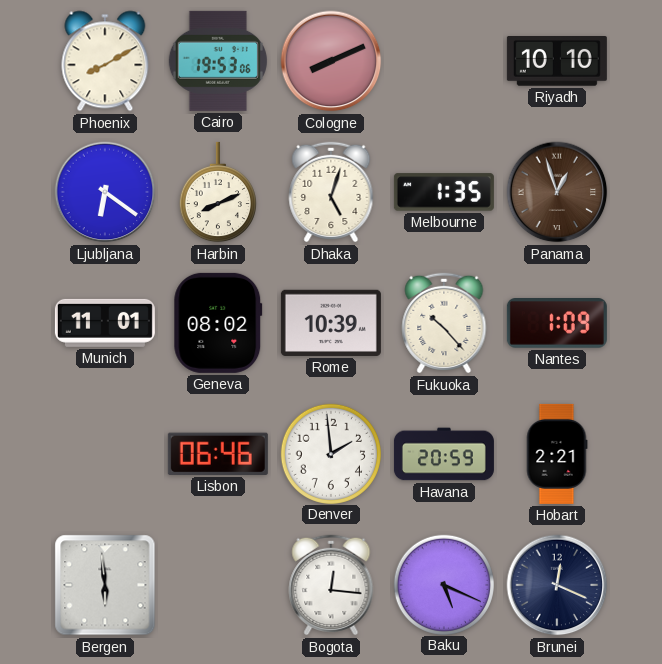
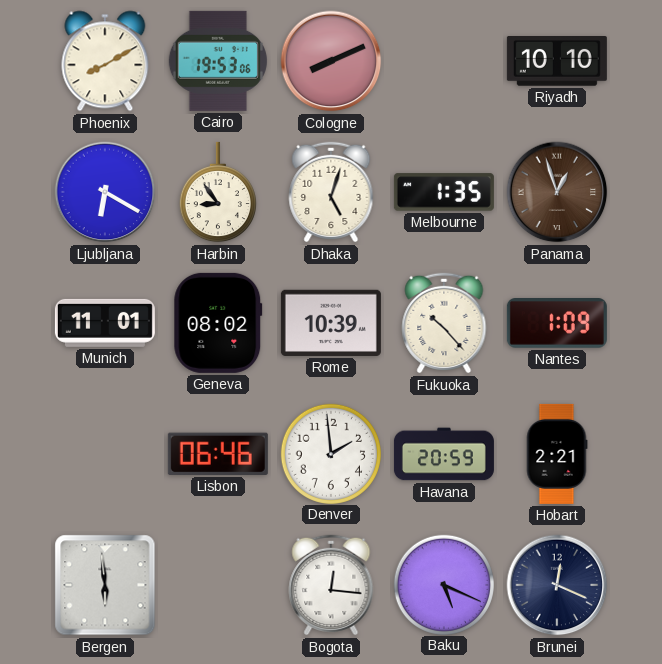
Ljubljana: 6:21 -> 6:20 (105, 192)
Harbin: 8:11 -> 8:54 (218, 192)
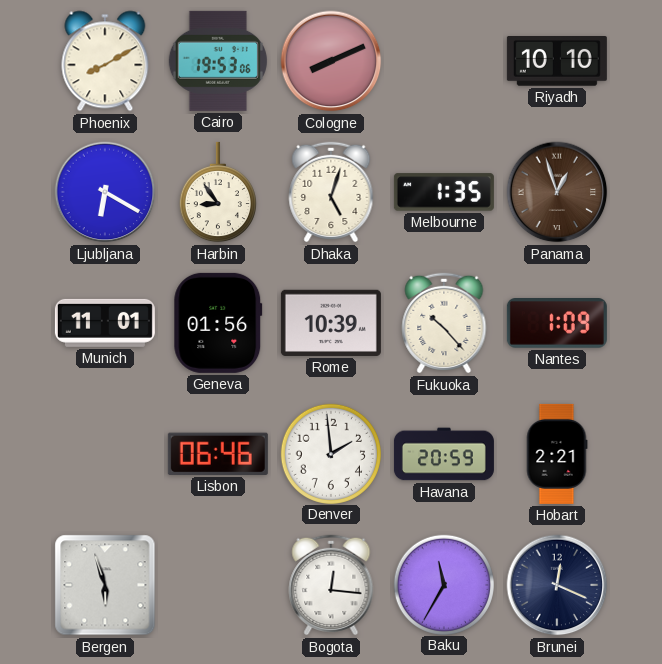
Geneva: 08:02 -> 01:56 (218, 323)
Bergen: 5:59 -> 5:57 (105, 585)
Baku: 5:19 -> 11:35 (443, 584)
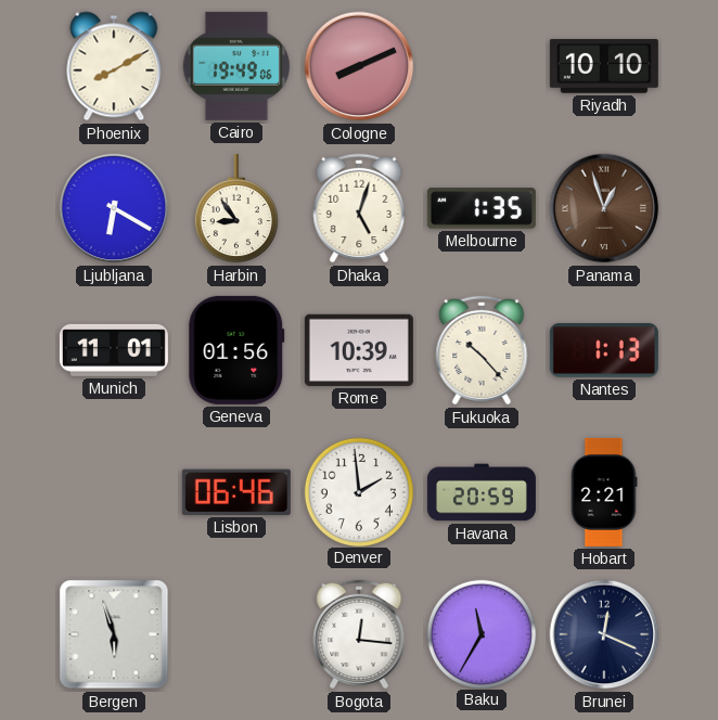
Cairo: 19:53 -> 19:49 (236, 66)
Nantes: 1:09 -> 1:13 (604, 351)
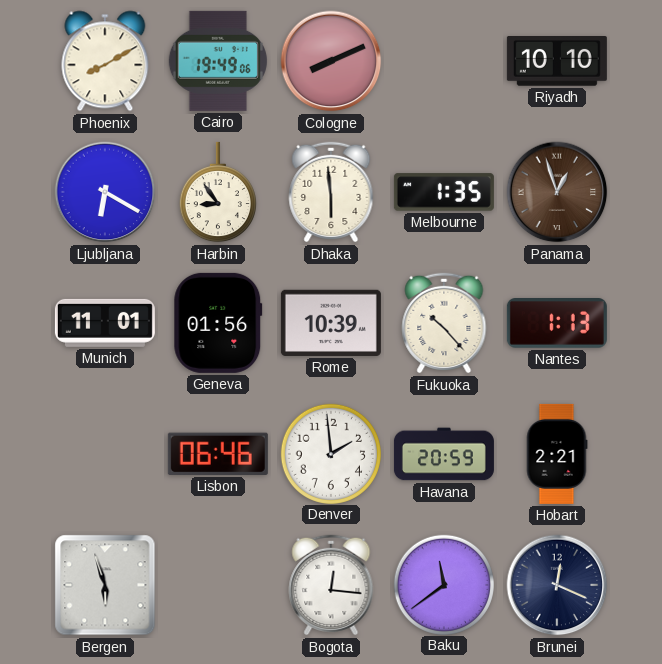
Dhaka: 5:03 -> 5:59 (331, 192)
Baku: 11:35 -> 11:39 (443, 584)
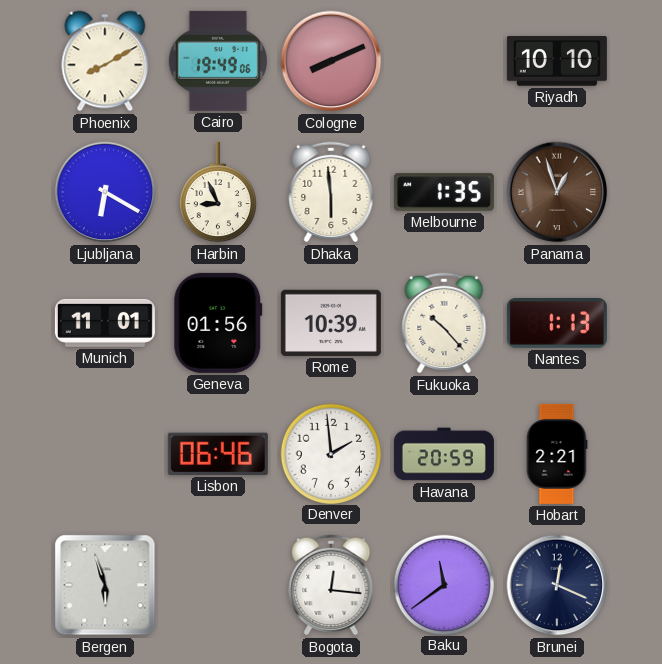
Harbin: 8:54 -> 8:56 (218, 192)
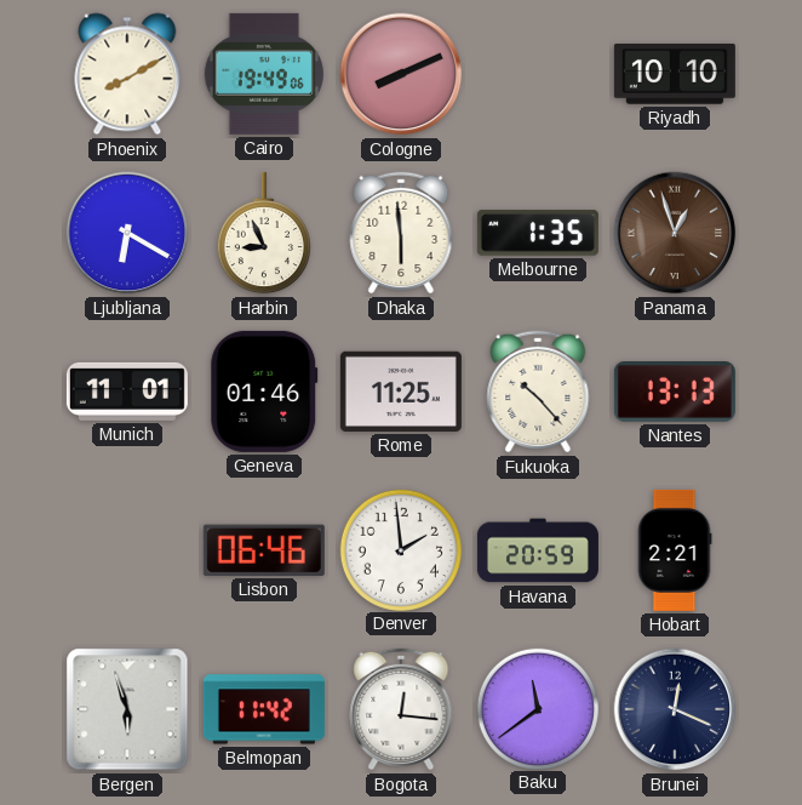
Geneva: 01:56 -> 01:46 (264, 392)
Rome: 10:39 -> 11:25 (401, 392)
Nantes: 1:13 -> 13:13 (675, 393)
Belmopan: none -> 11:42 (264, 709)
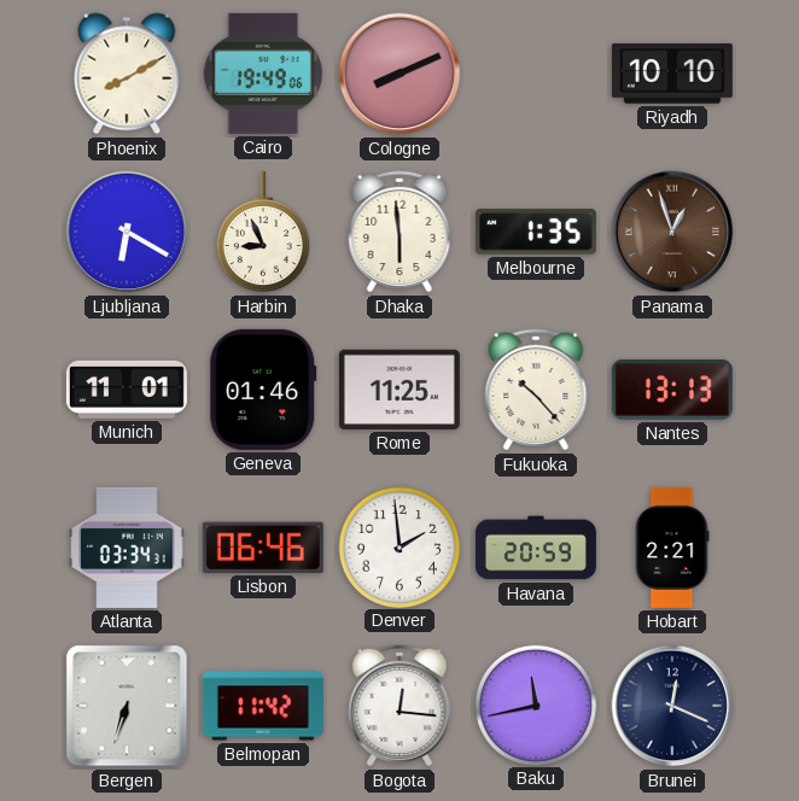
Atlanta: none -> 03:34 (127, 548)
Bergen: 5:57 -> 6:33 (127, 706)
Baku: 11:39 -> 11:43 (535, 704)
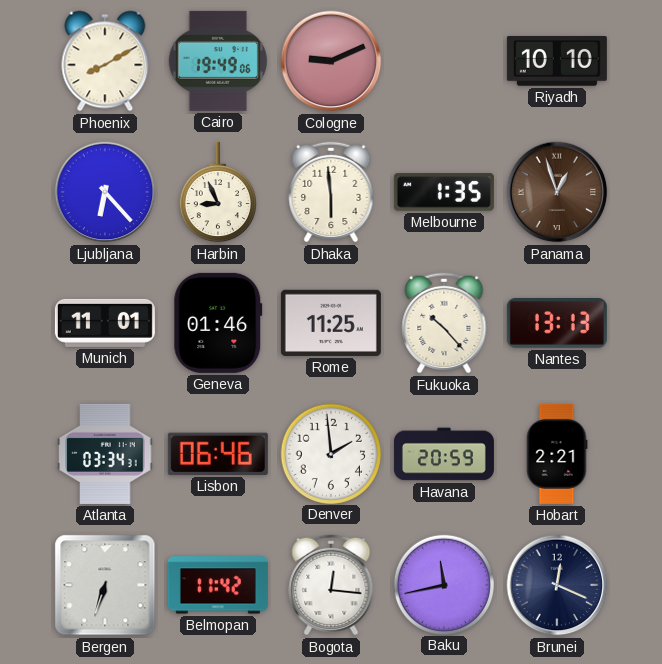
Cologne: 8:11 -> 9:11 (331, 61)
Ljubljana: 6:20 -> 6:23 (105, 192)
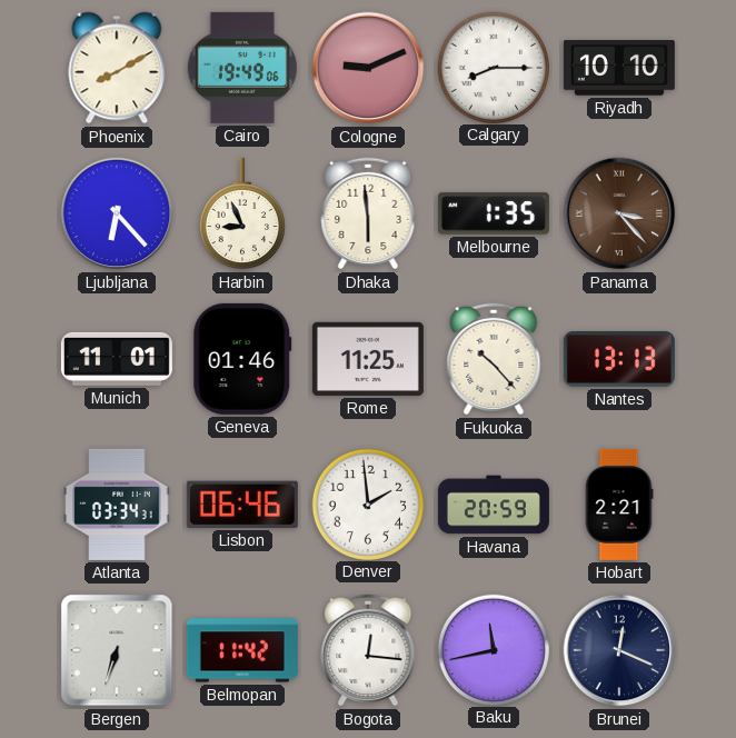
Calgary: none -> 8:15 (493, 67)
Panama: 12:57 -> 3:23 (619, 213)
